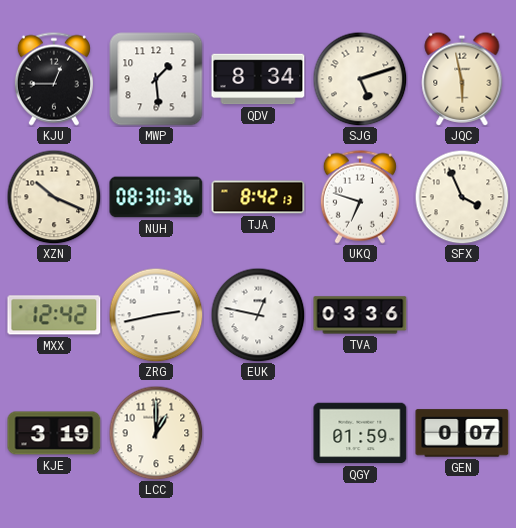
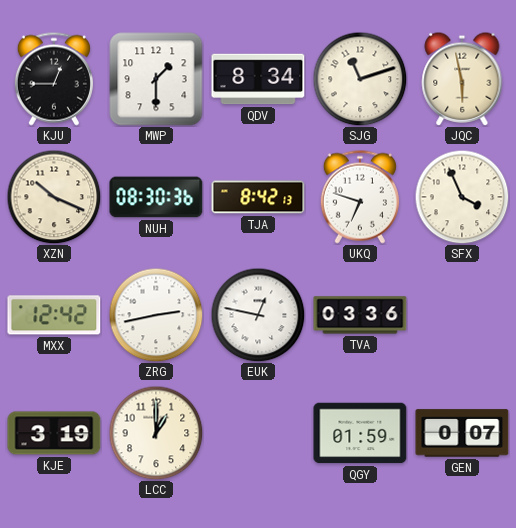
MWP: 1:29 -> 1:30 (156, 79)
SJG: 5:12 -> 11:12 (360, 79)
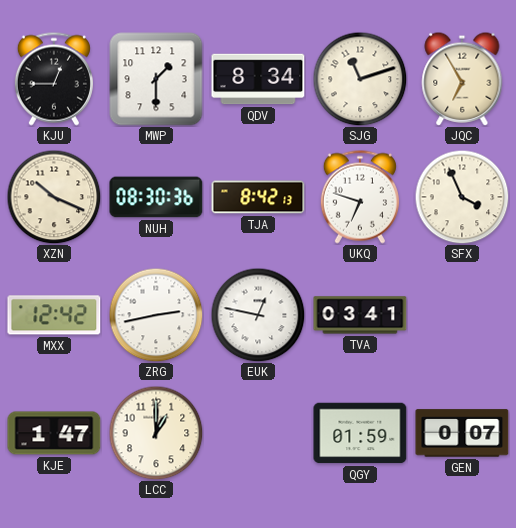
JQC: 5:58 -> 6:55 (462, 79)
TVA: 03:36 -> 03:41 (360, 315)
KJE: 3:19 -> 1:47 (54, 433)
